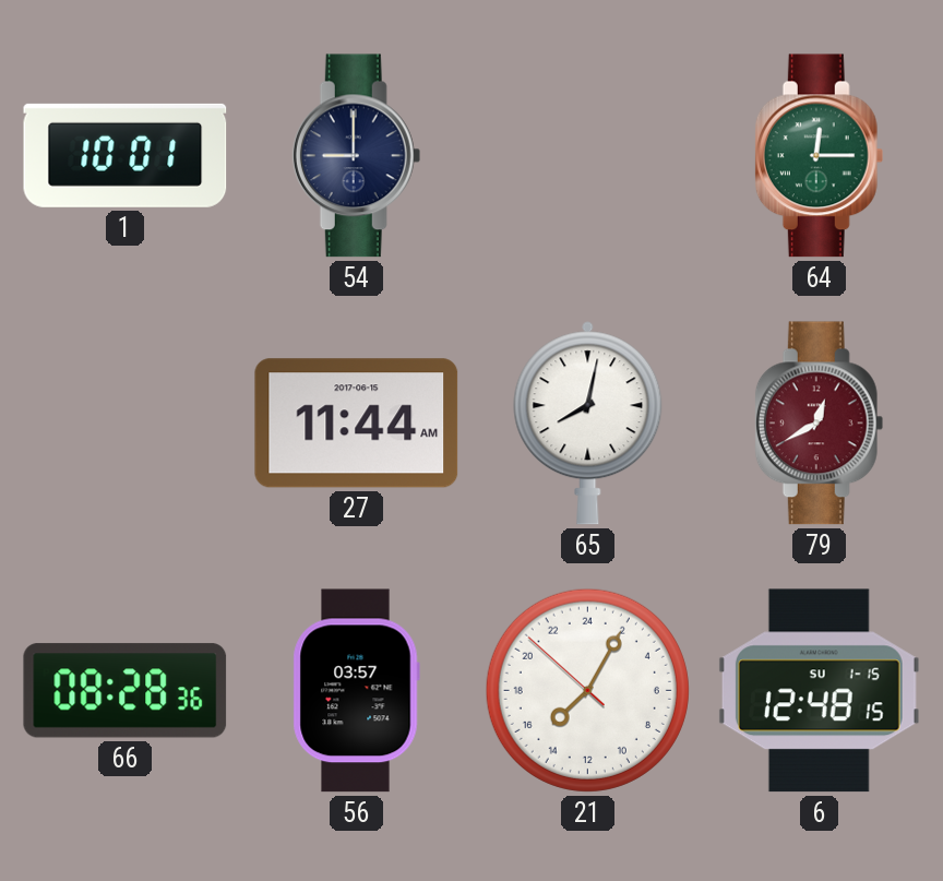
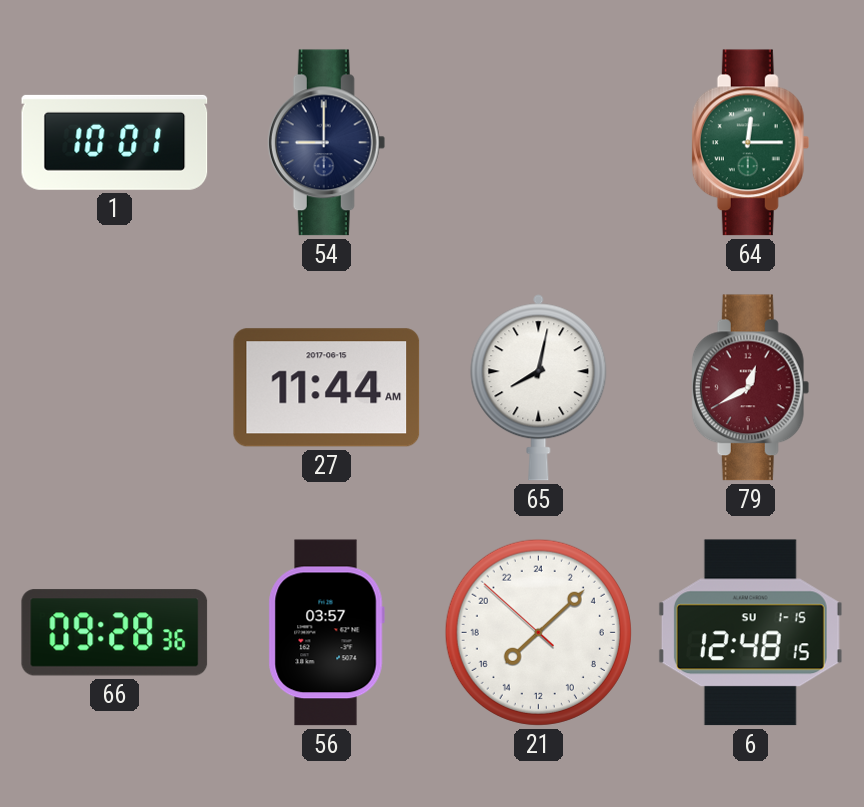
66: 08:28 -> 09:28 (115, 633)
21: 15:04 -> 15:07 (538, 632)
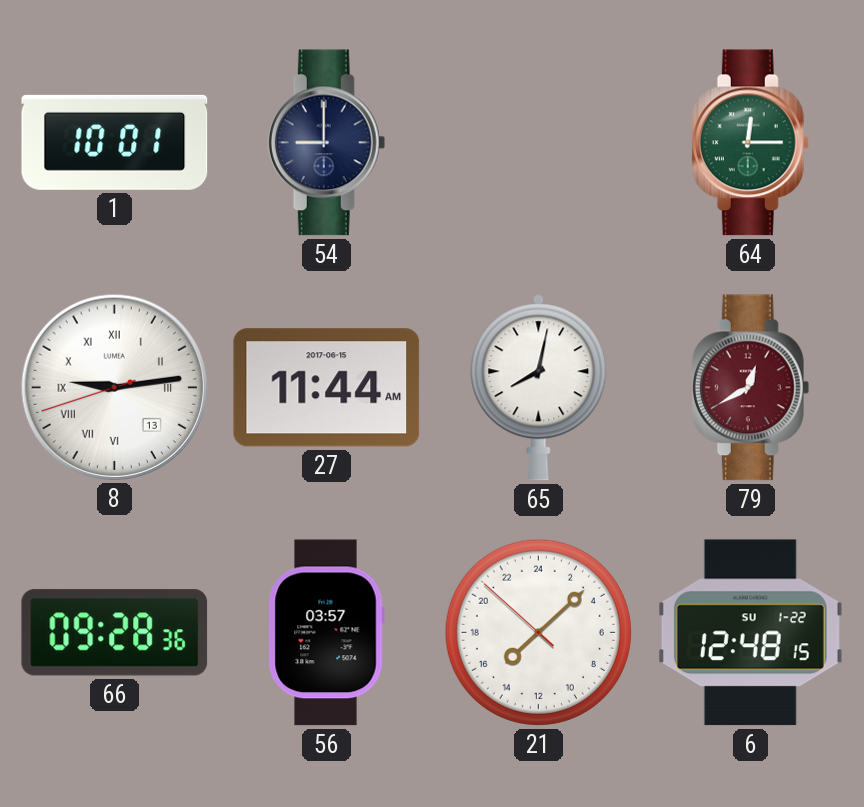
8: none -> 9:13 (114, 387)
6 date: SU 1-15 -> SU 1-22 (750, 633)
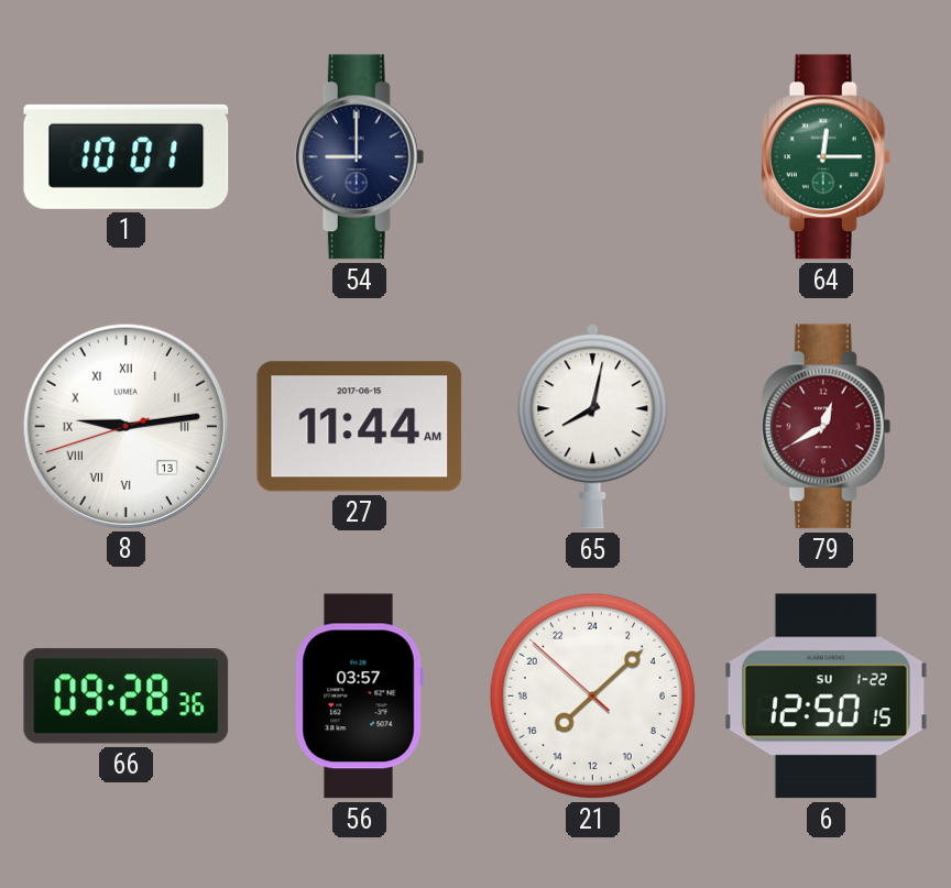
6: 12:48 -> 12:50 (826, 697)
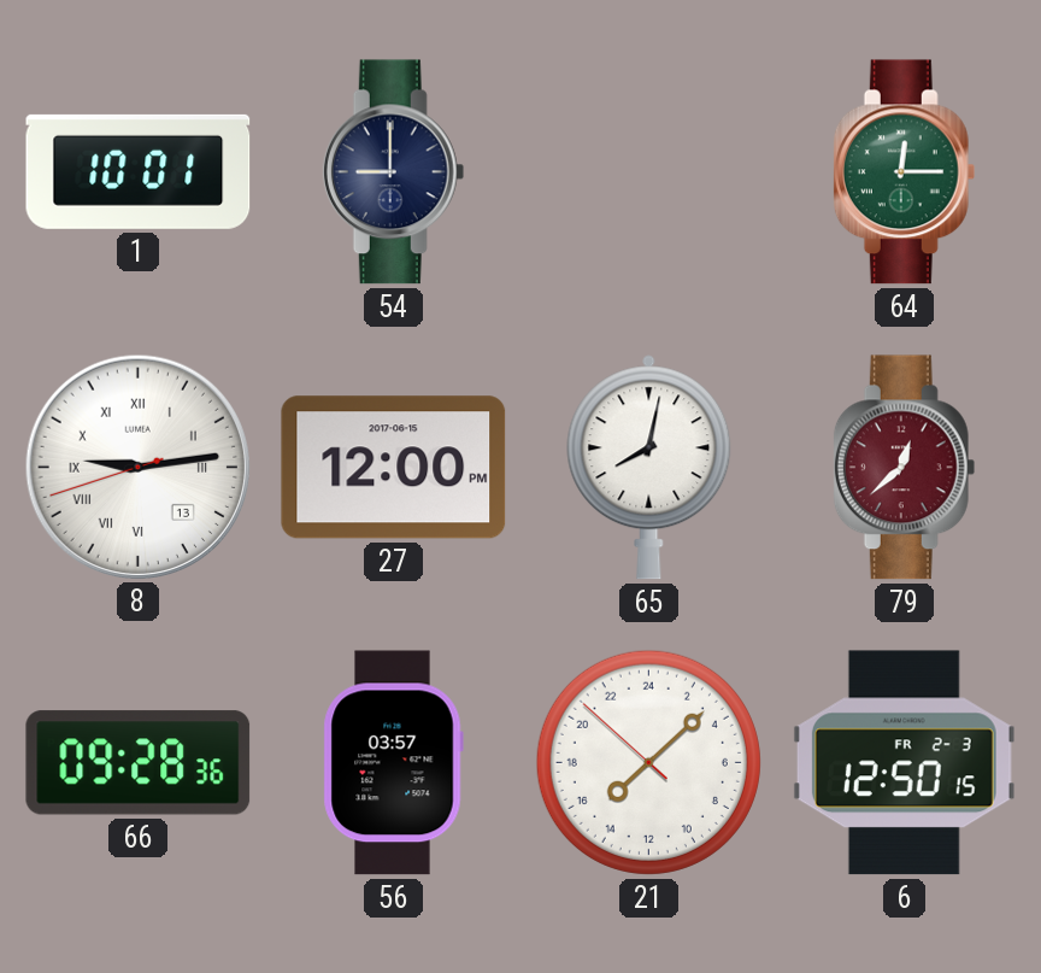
27: 11:44 -> 12:00 (394, 468)
79: 12:40 -> 12:38 (905, 468)
6 date: SU 1-22 -> FR 2-3 (904, 763)
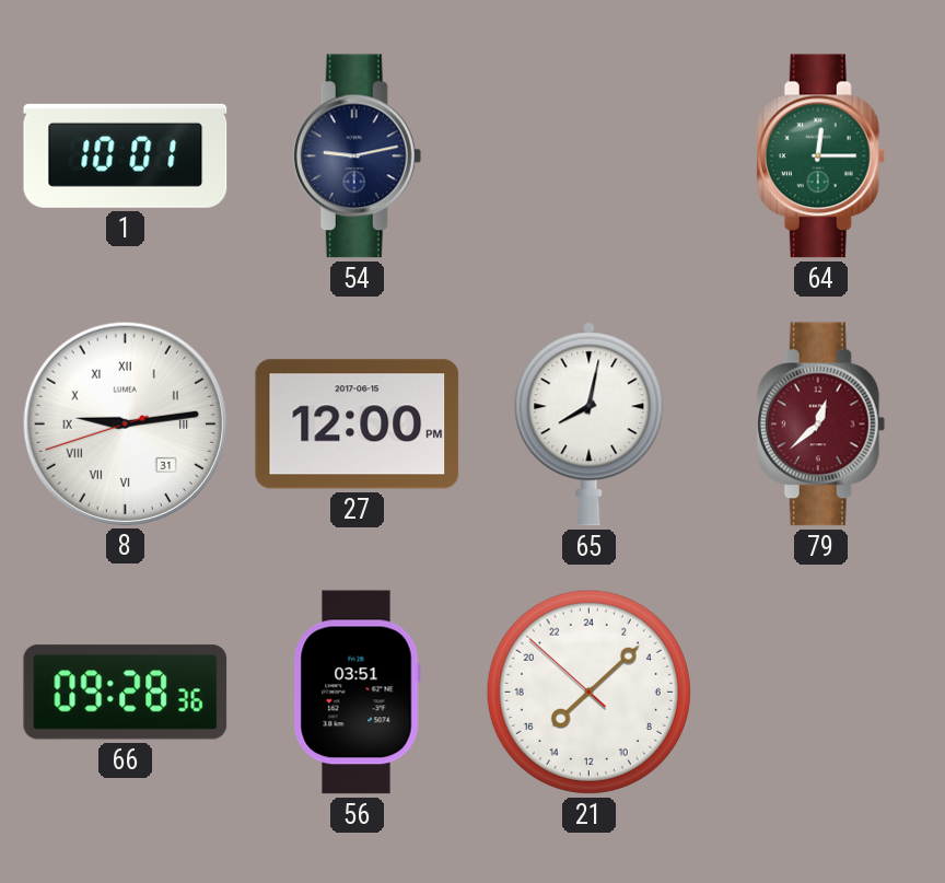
54: 9:00 -> 9:13 (358, 156)
8 date: 13 -> 31 (125, 423)
56: 03:57 -> 03:51 (357, 693)
6: 12:50 -> none (904, 763)
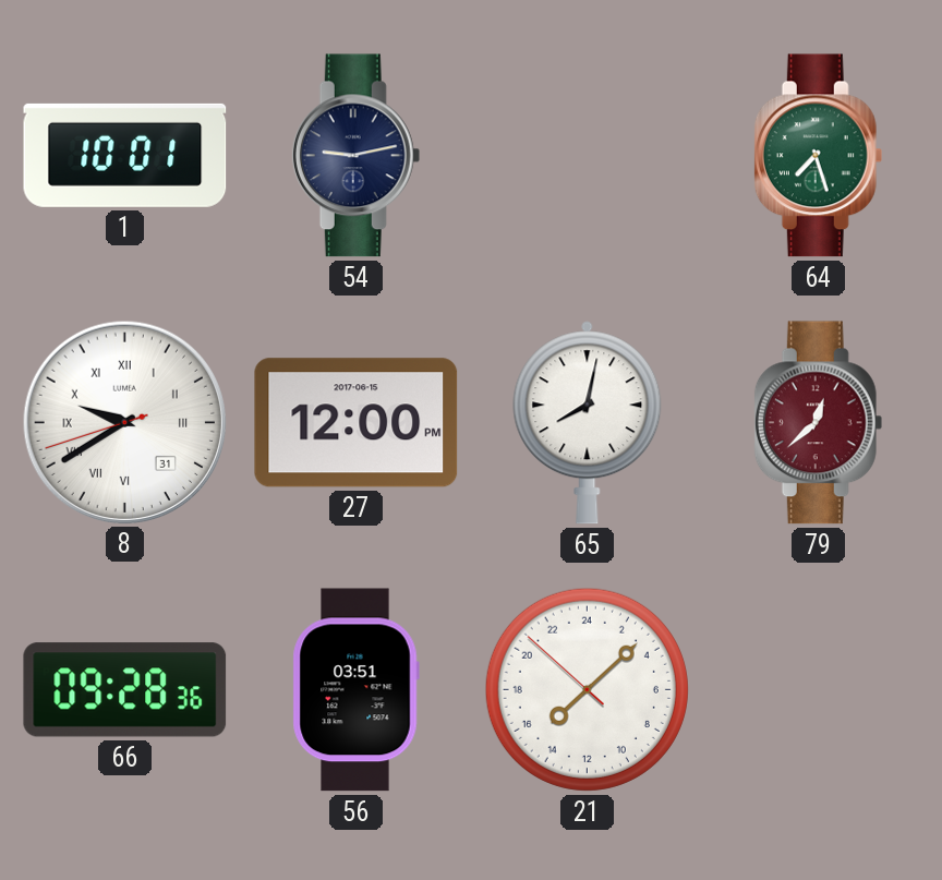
64: 12:15 -> 7:27 (819, 156)
8: 9:13 -> 9:39 (124, 422)
